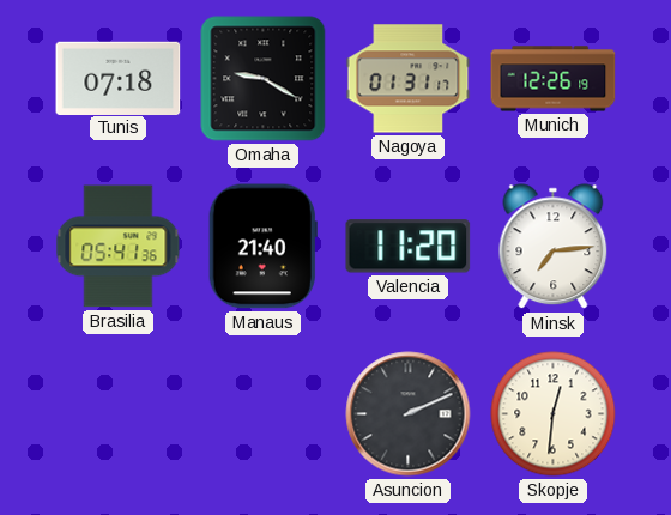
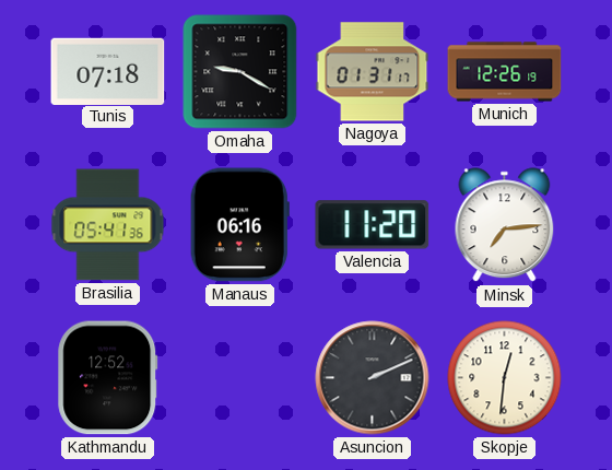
Manaus: 21:40 -> 06:16 (239, 225)
Kathmandu: none -> 12:52 (108, 378)
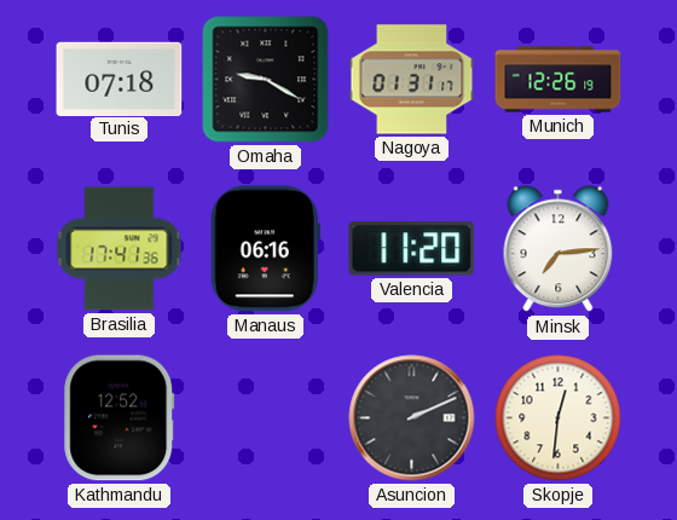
Brasilia: 05:41 -> 17:41 (120, 249)
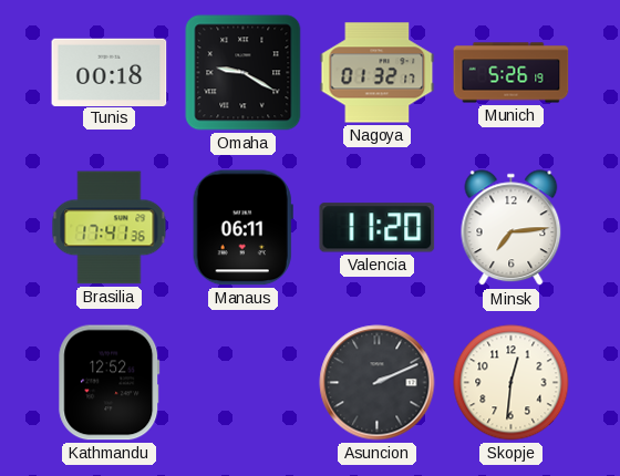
Tunis: 07:18 -> 00:18 (110, 72)
Nagoya: 01:31 -> 01:32 (378, 73)
Munich: 12:26 -> 5:26 (512, 73)
Manaus: 06:16 -> 06:11 (242, 228)
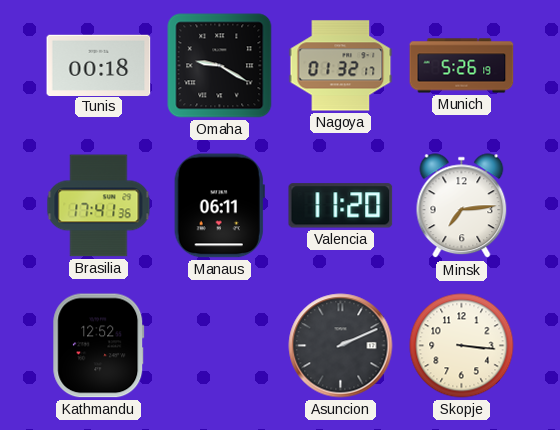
Skopje: 12:31 -> 3:16 (462, 346)
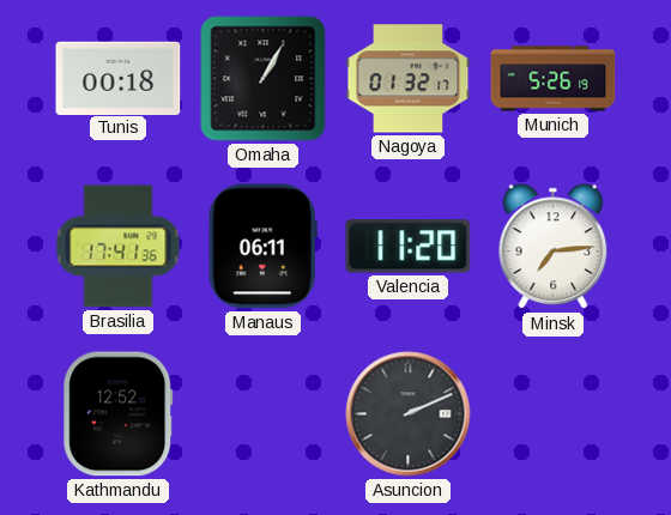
Omaha: 9:20 -> 1:05 (264, 79)
Skopje: 3:16 -> none (462, 346)
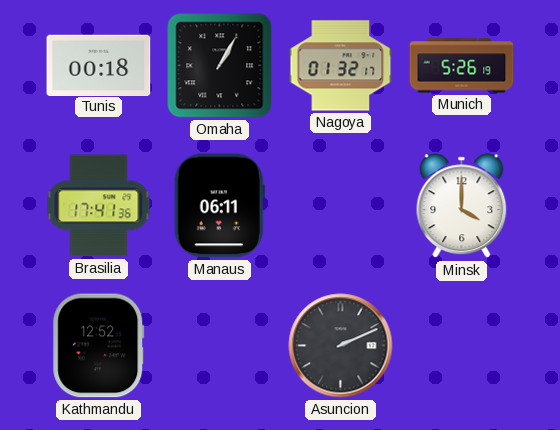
Valencia: 11:20 -> none (409, 247)
Minsk: 7:14 -> 4:00 (462, 206)
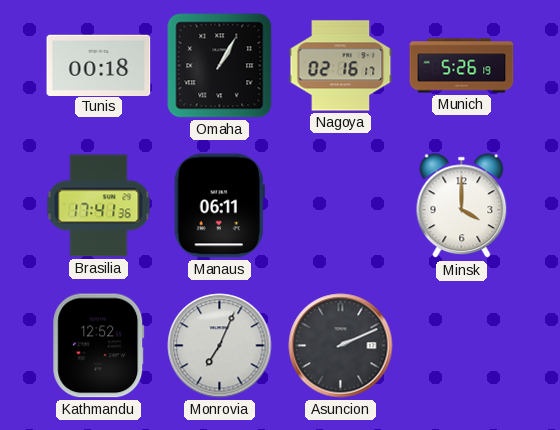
Nagoya: 01:32 -> 02:16 (341, 66)
Monrovia: none -> 7:04 (220, 346)
